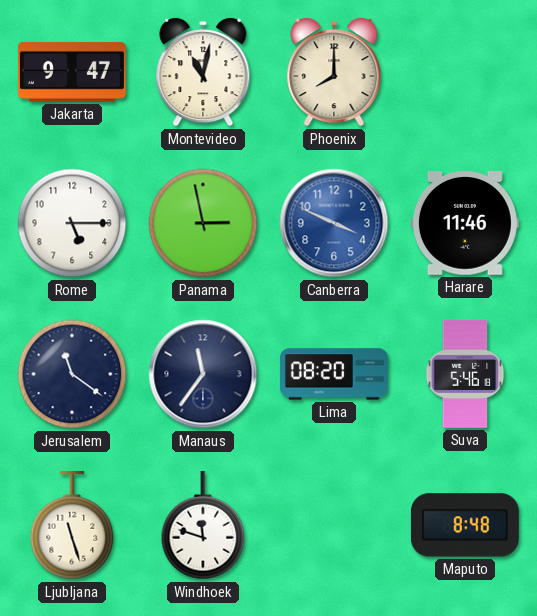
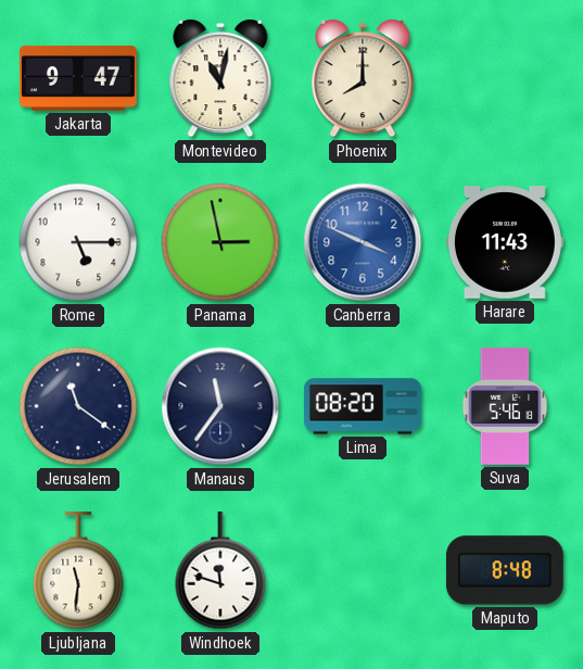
Harare: 11:46 -> 11:43 (505, 242)
Ljubljana: 11:27 -> 11:31 (78, 570)
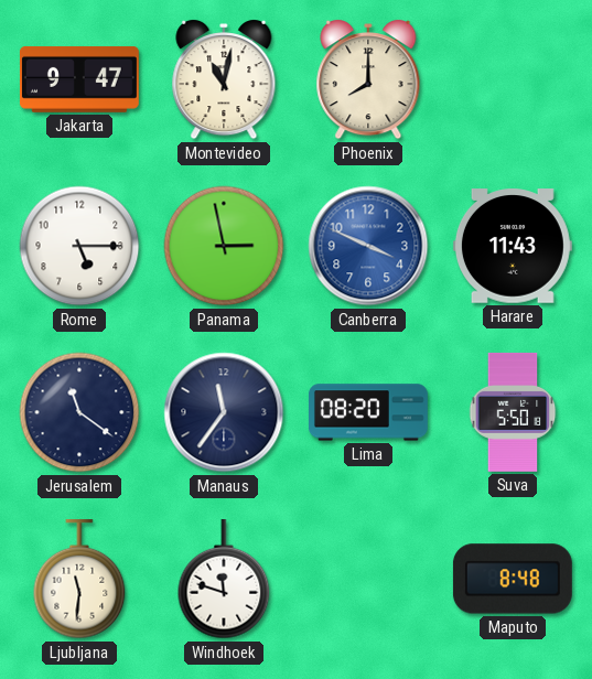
Suva: 5:46 -> 5:50 (513, 412)
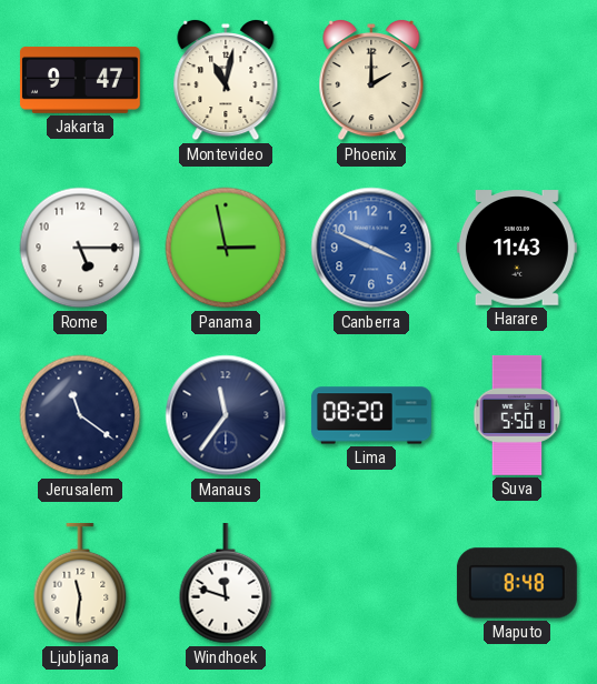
Phoenix: 8:00 -> 2:00 (371, 81)
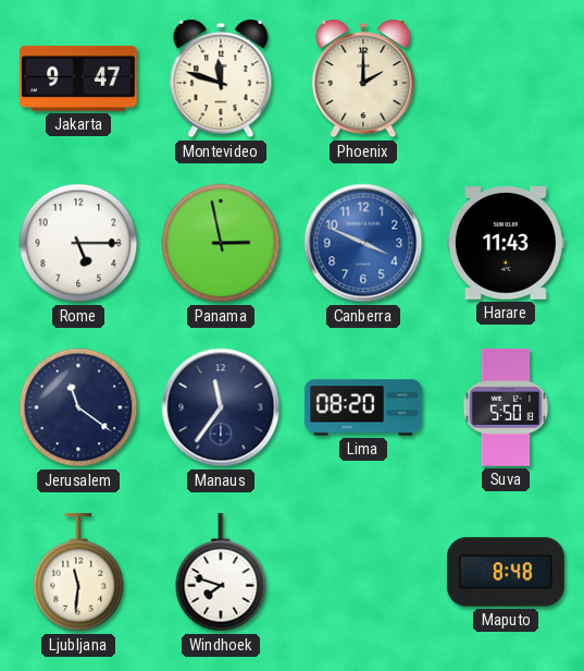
Montevideo: 11:02 -> 11:48 (221, 80)
Windhoek: 11:48 -> 7:48 (221, 572)
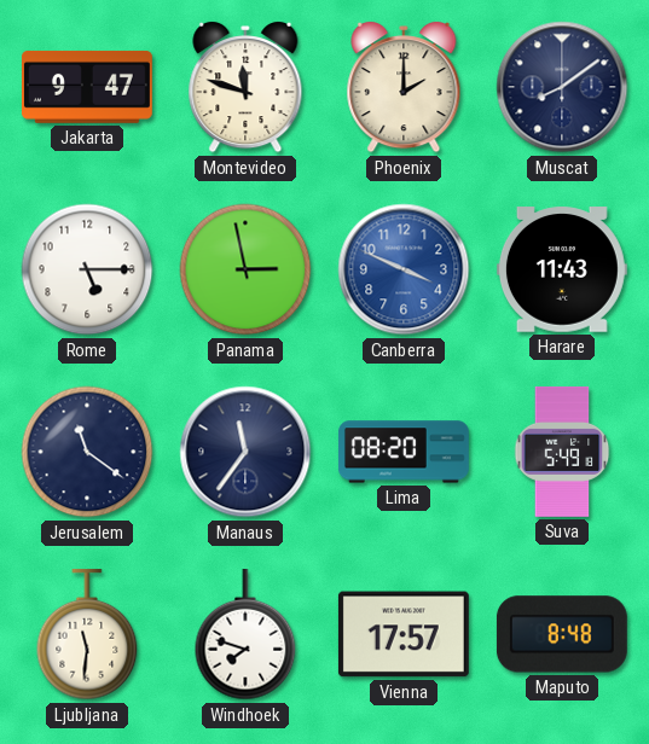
Muscat: none -> 8:09 (562, 87)
Suva: 5:50 -> 5:49 (562, 452)
Vienna: none -> 17:57 (404, 634)
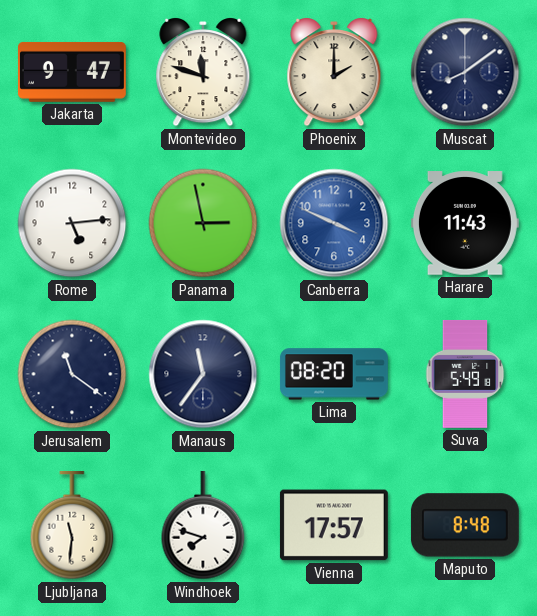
Rome: 5:15 -> 5:14 (72, 223)
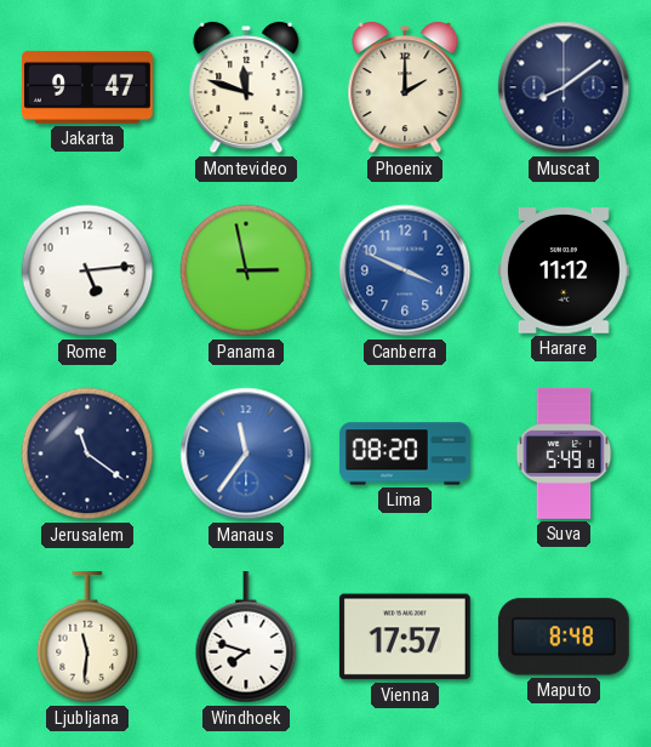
Harare: 11:43 -> 11:12 (564, 270)
Manaus dial: navy -> blue (246, 454)
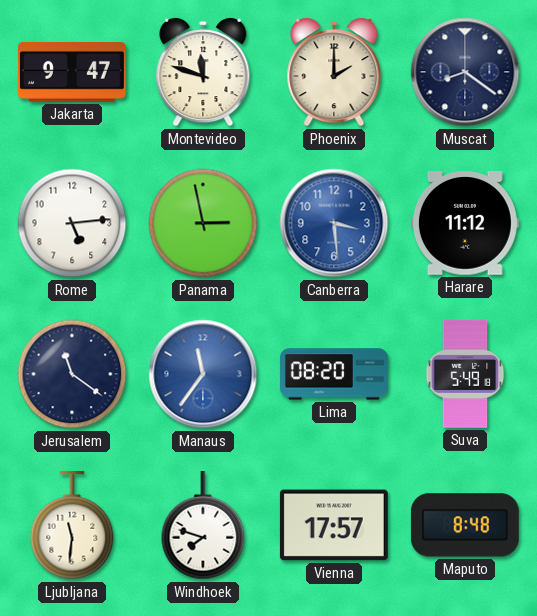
Muscat: 8:09 -> 8:21 (465, 72)
Canberra: 3:49 -> 3:29 (334, 223)
